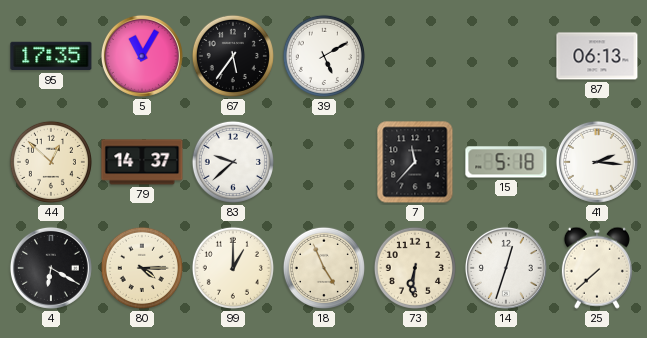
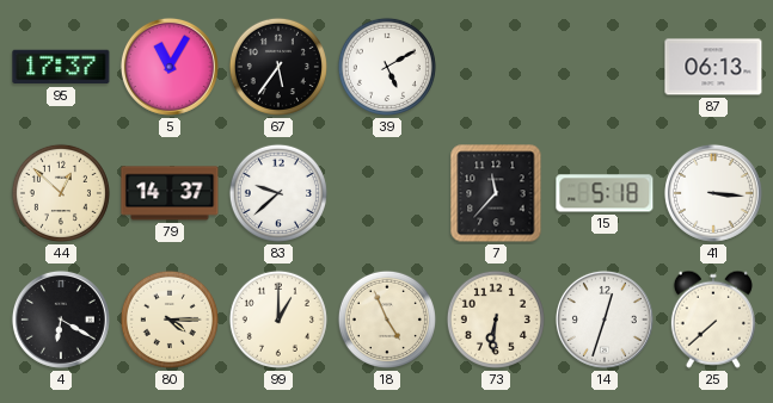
95: 17:35 -> 17:37 (61, 67)
41: 2:16 -> 3:16 (713, 193)
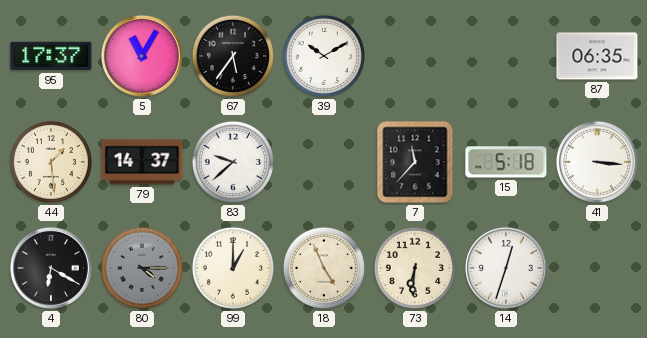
39: 5:10 -> 10:10 (324, 56)
87: 06:13 -> 06:35 (597, 56)
44: 12:52 -> 1:29 (51, 162)
80 dial: cream -> grey (142, 268)
25: 7:38 -> none (713, 320)
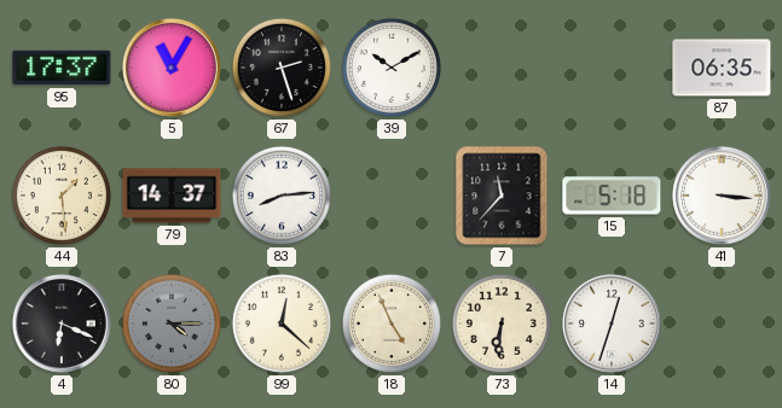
67: 5:36 -> 2:27 (282, 68)
83: 9:38 -> 8:14 (282, 196)
4: 6:20 -> 6:19 (62, 324)
99: 1:00 -> 12:22 (282, 324)
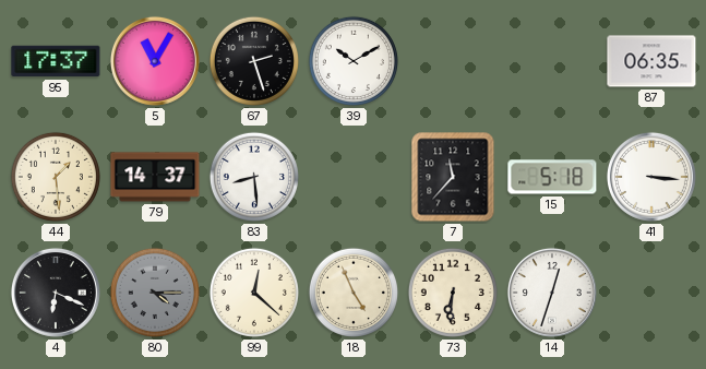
83: 8:14 -> 8:29 (254, 177)
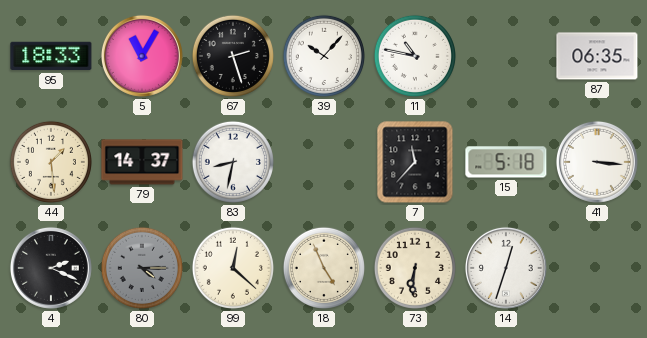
95: 17:37 -> 18:33 (51, 56)
39: 10:10 -> 10:07 (324, 56)
11: none -> 10:47 (415, 56)
83: 8:29 -> 8:32 (233, 162)
4: 6:19 -> 2:19 (51, 268)
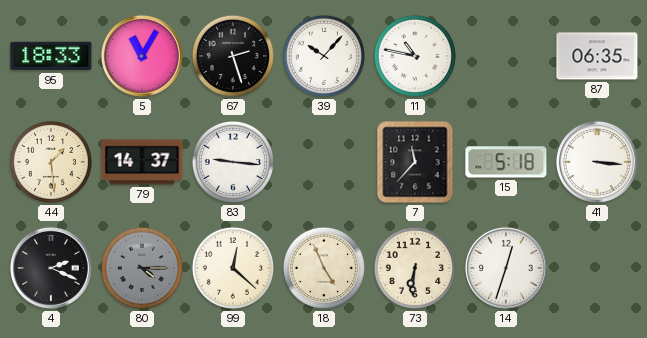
83: 8:32 -> 9:16 (233, 162)
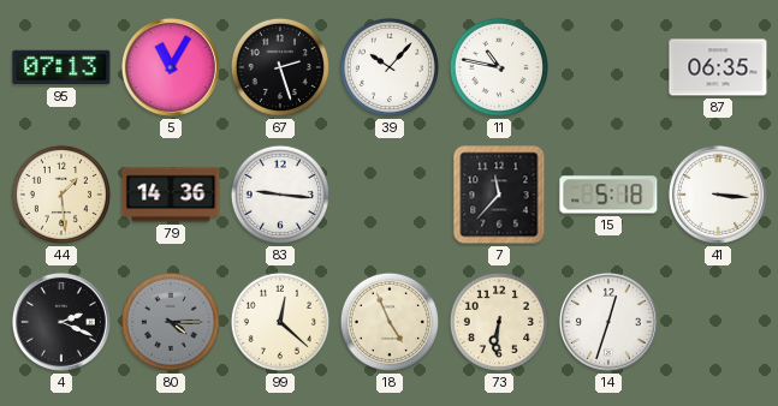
95: 18:33 -> 07:13 (61, 67)
79: 14:37 -> 14:36 (171, 195)
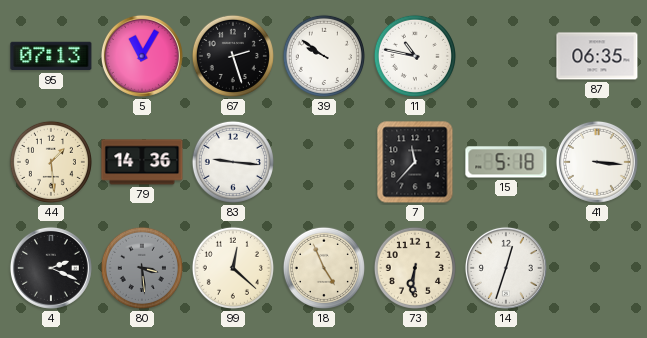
39: 10:07 -> 9:51 (324, 56)
80: 4:15 -> 3:29 (142, 268)
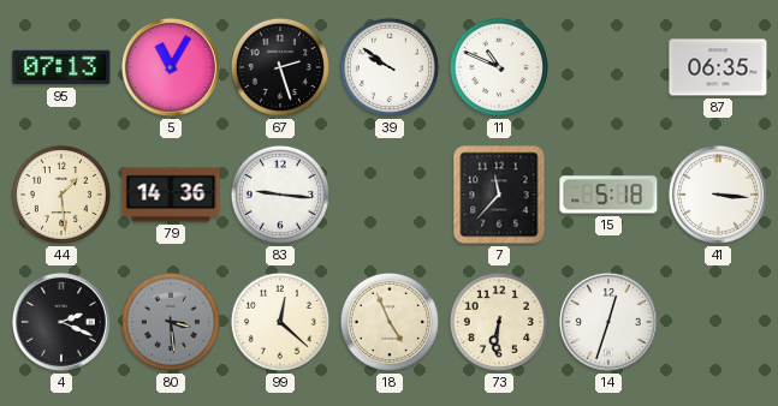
11: 10:47 -> 10:49 (499, 67)
